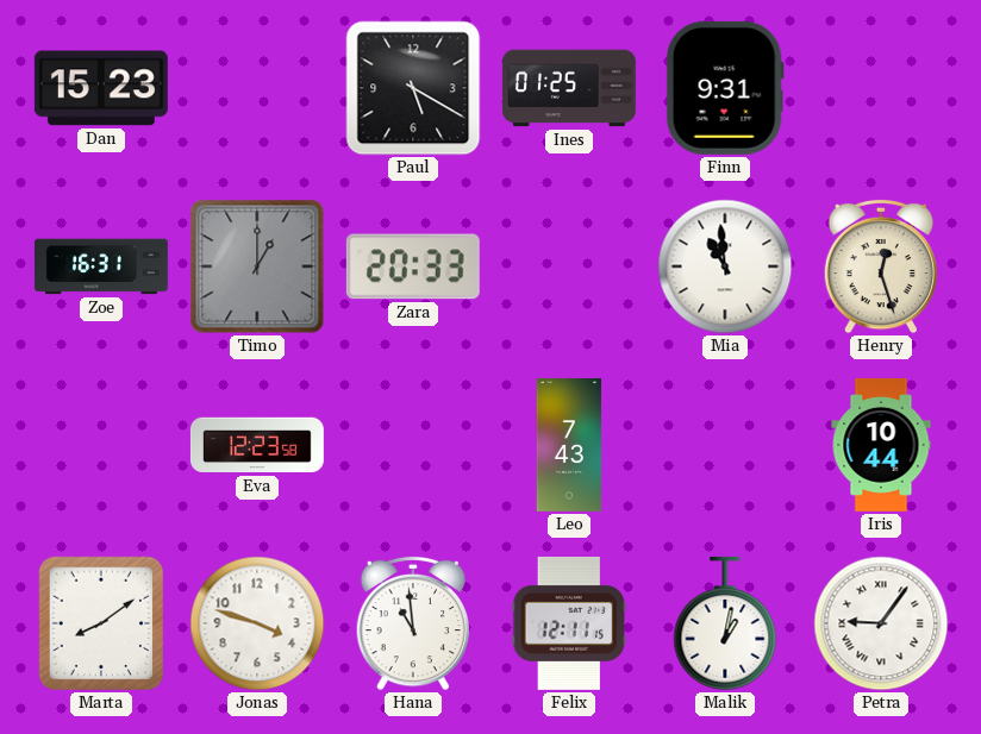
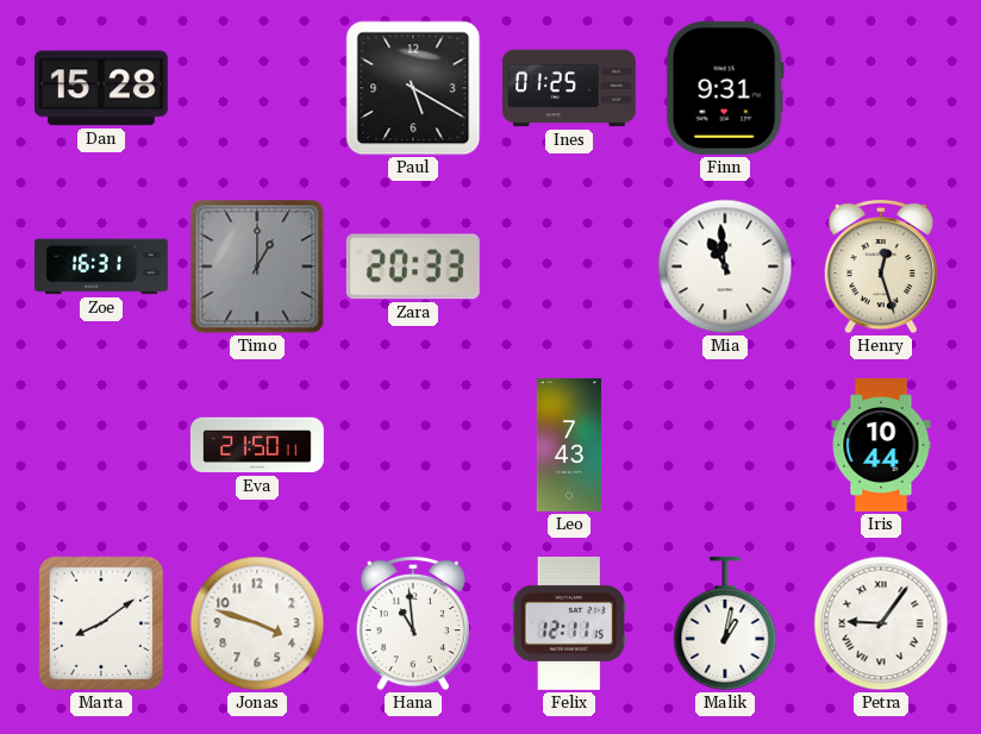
Dan: 15:23 -> 15:28 (101, 88)
Eva: 12:23 -> 21:50 (257, 445)
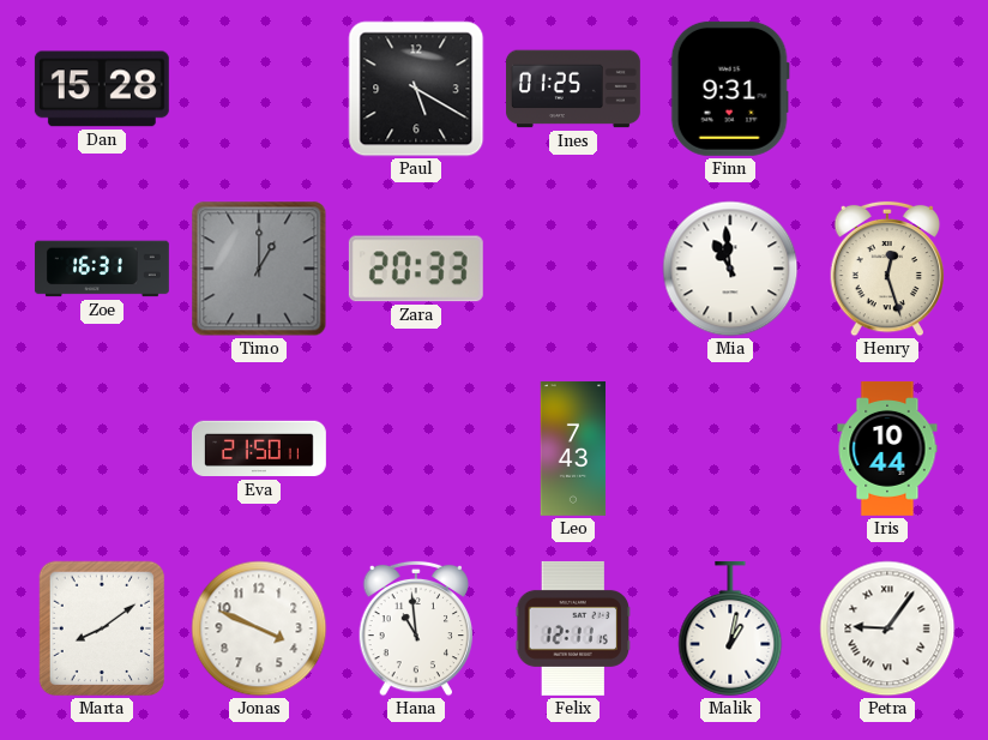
Jonas: 3:48 -> 3:49 (259, 628)
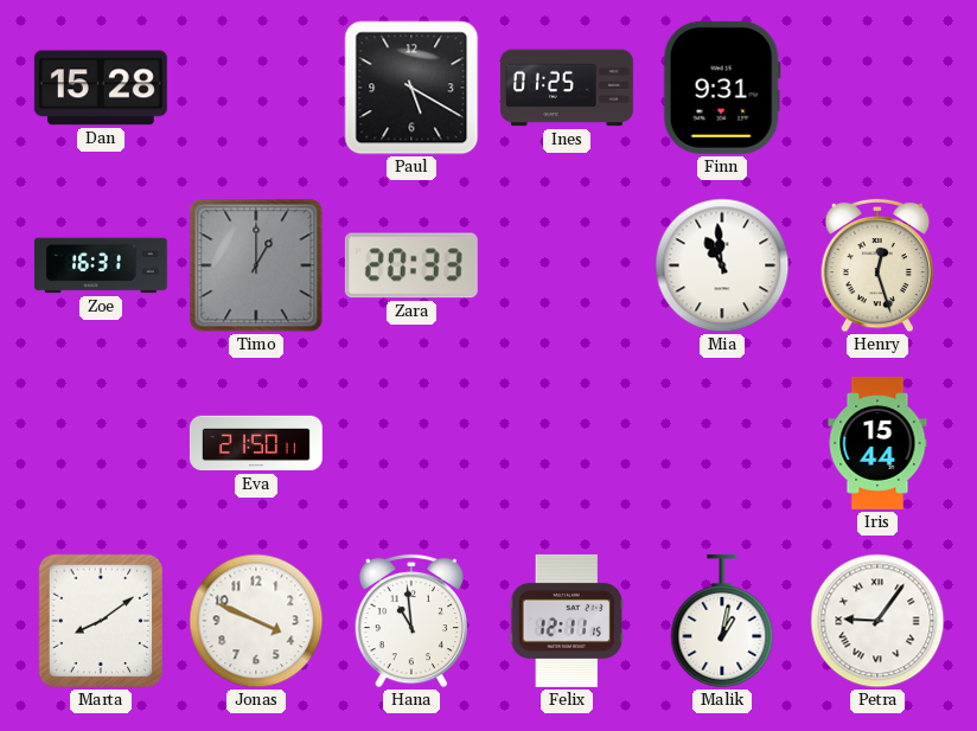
Leo: 7:43 -> none (573, 449)
Iris: 10:44 -> 15:44 (877, 443)
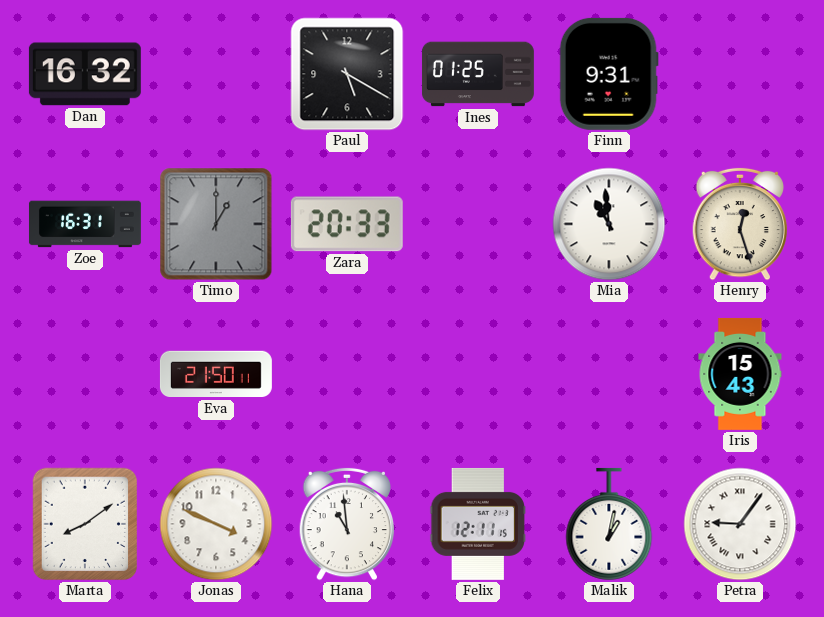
Dan: 15:28 -> 16:32 (85, 74)
Iris: 15:44 -> 15:43 (740, 374)
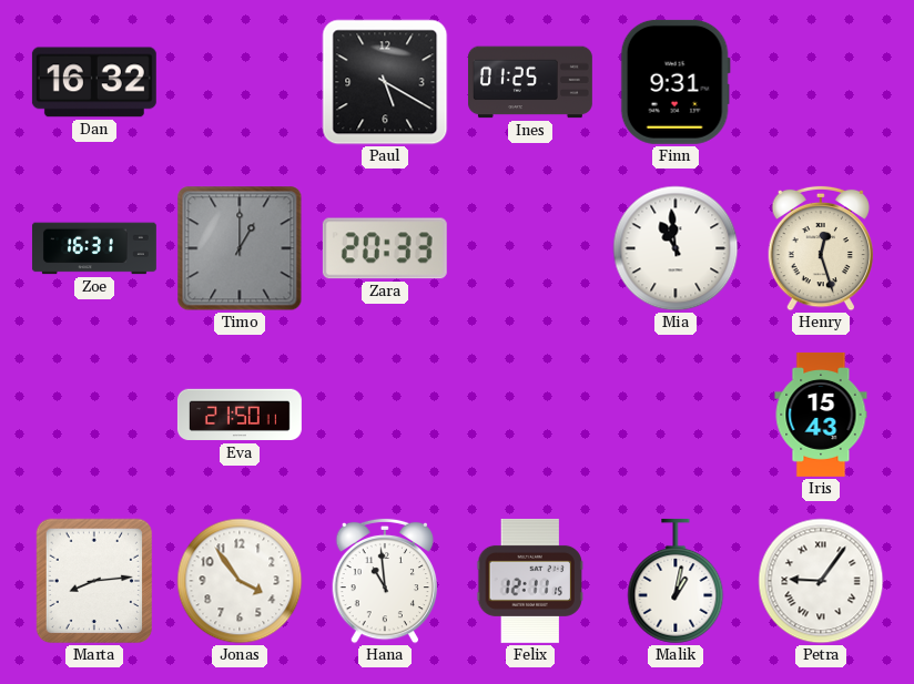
Marta: 8:09 -> 8:14 (94, 581)
Jonas: 3:49 -> 3:54 (240, 581)
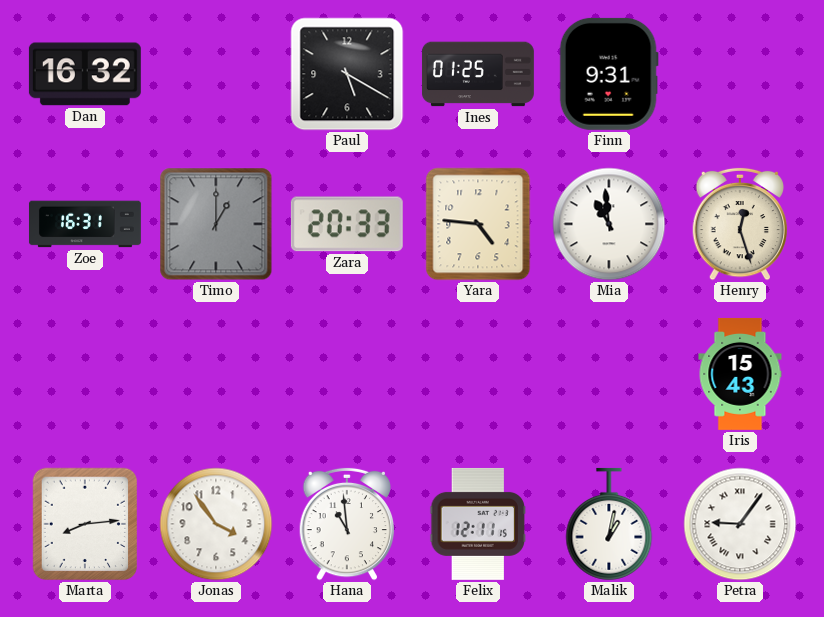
Yara: none -> 4:46 (478, 224)
Eva: 21:50 -> none (240, 415)
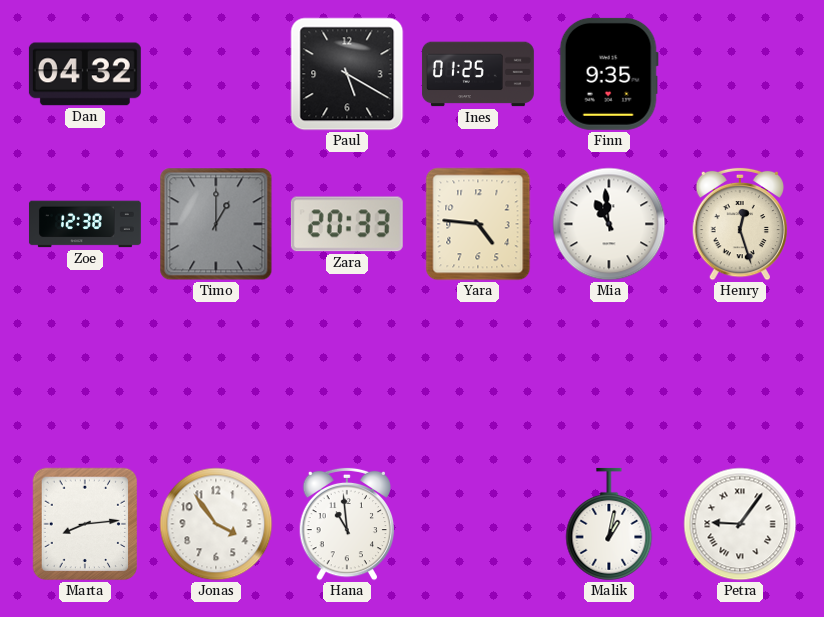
Dan: 16:32 -> 04:32 (85, 74)
Finn: 9:31 -> 9:35 (609, 74)
Zoe: 16:31 -> 12:38 (85, 224)
Iris: 15:43 -> none (740, 374)
Felix: 12:11 -> none (478, 524)
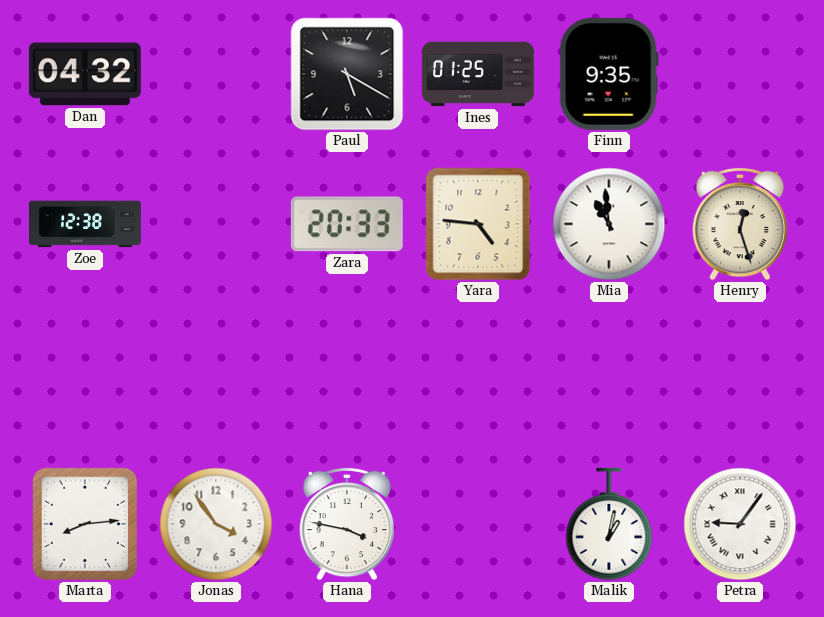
Timo: 1:00 -> none (216, 224)
Hana: 10:59 -> 3:47 (347, 524)
